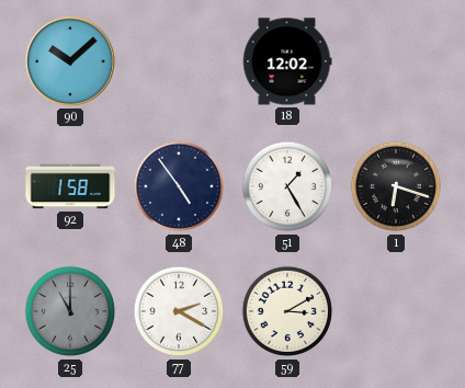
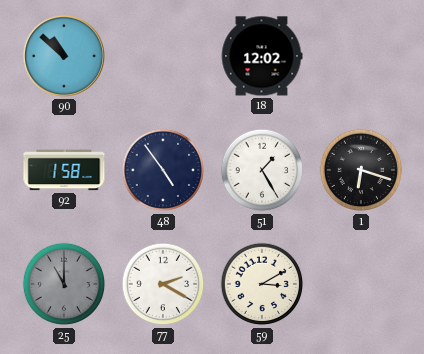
90: 10:08 -> 10:52 (64, 56)
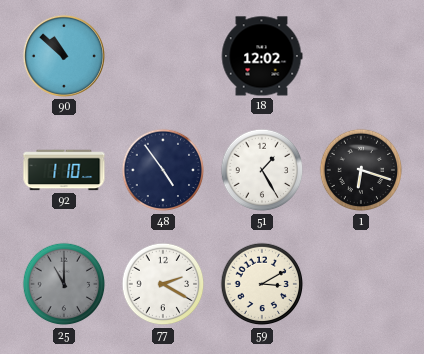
92: 1:58 -> 1:10 (64, 170)
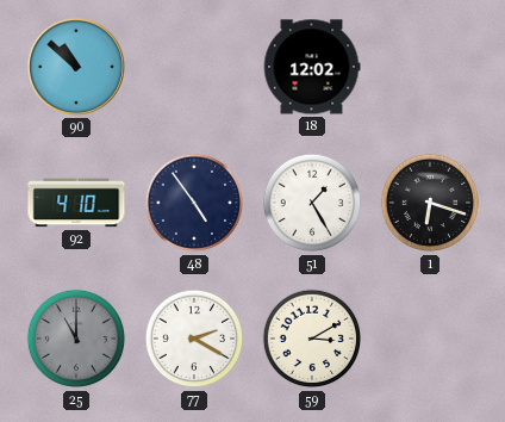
92: 1:10 -> 4:10 (76, 203)
